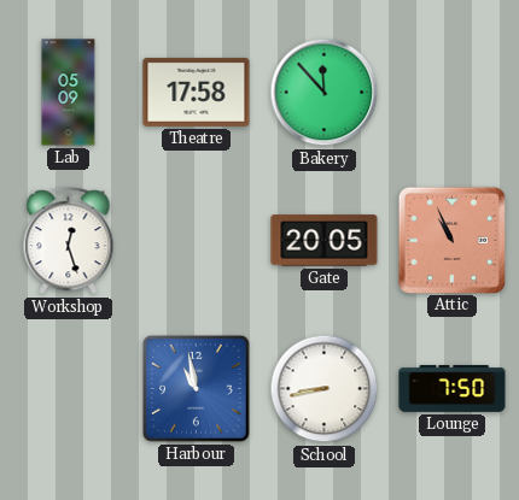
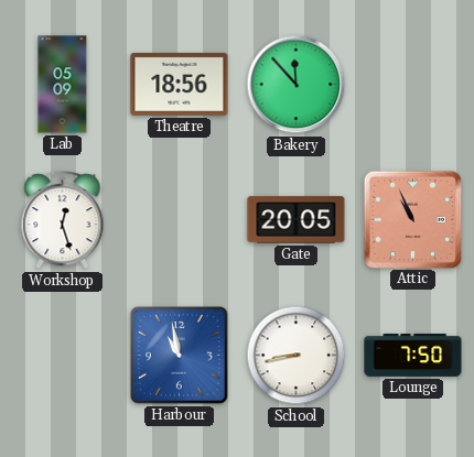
Theatre: 17:58 -> 18:56 (180, 84)
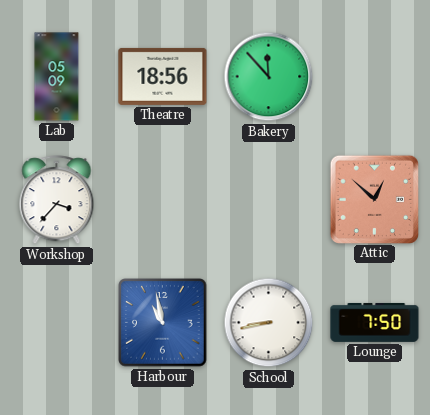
Workshop: 12:27 -> 3:37 (57, 200)
Gate: 20:05 -> none (297, 220)
Attic: 10:56 -> 12:52 (374, 199)
